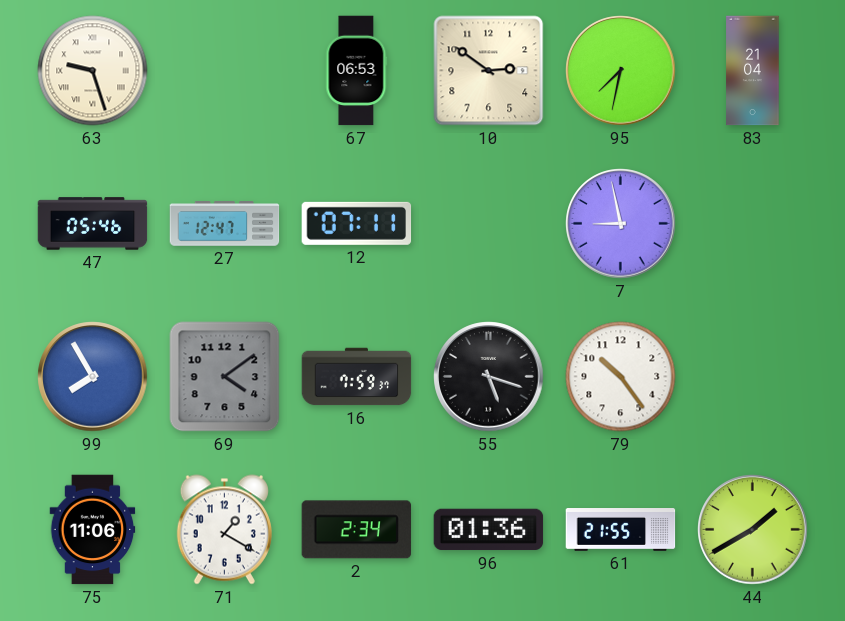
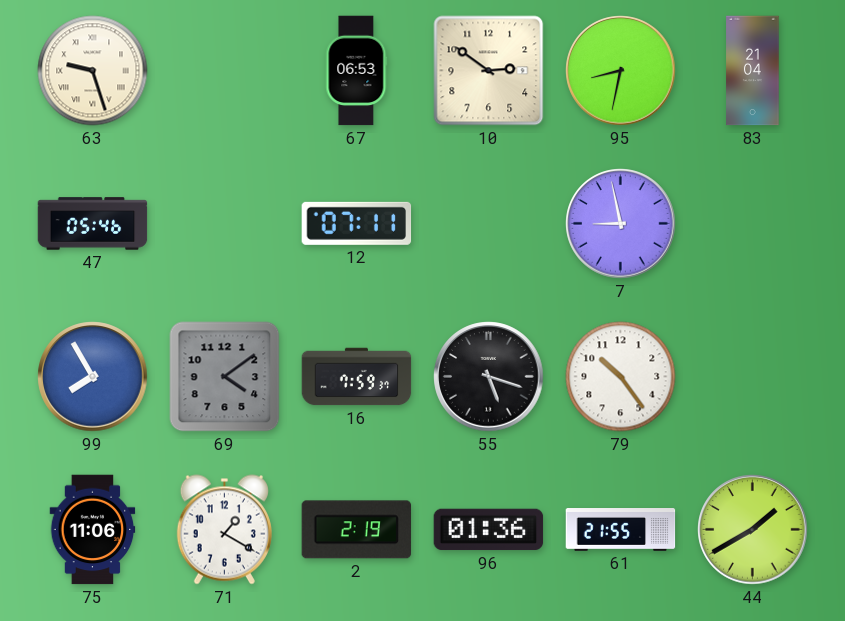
95: 7:32 -> 8:32 (621, 71)
27: 12:47 -> none (225, 224)
2: 2:34 -> 2:19 (357, 530)
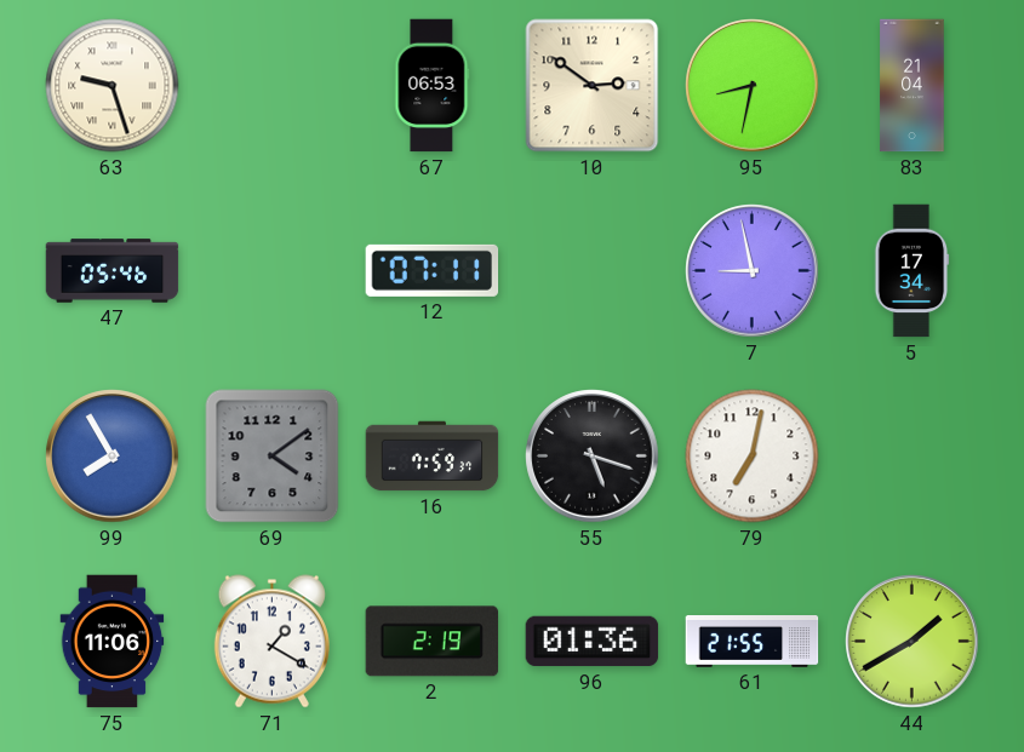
5: none -> 17:34 (913, 271)
79: 10:24 -> 7:02 (753, 457)
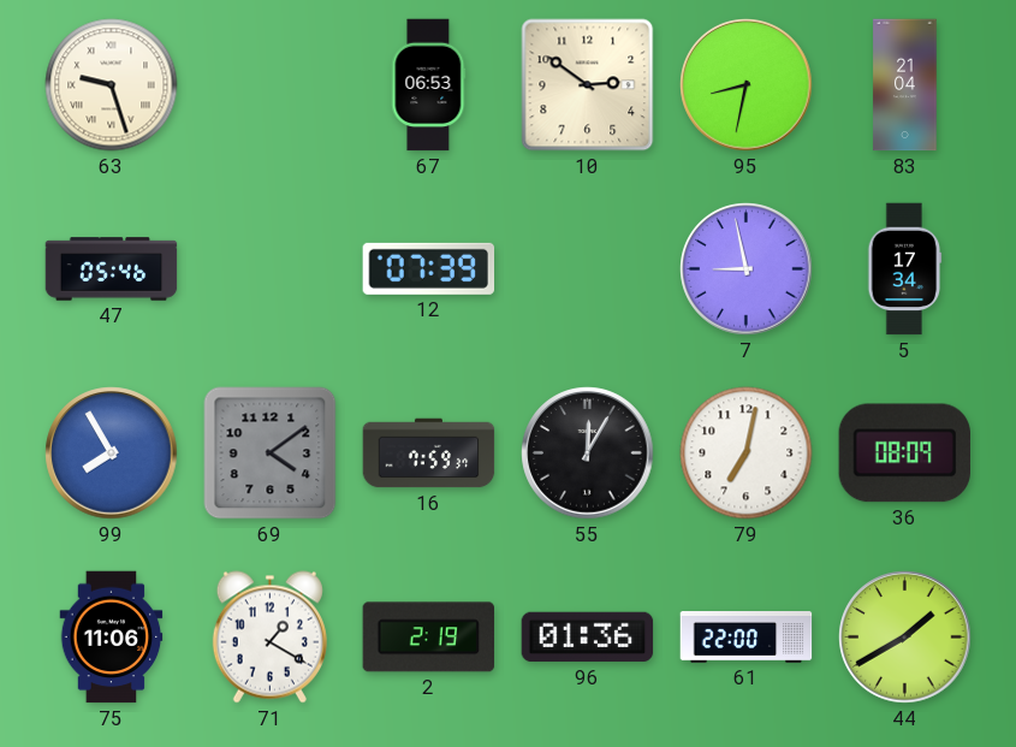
12: 07:11 -> 07:39 (429, 268)
55: 5:18 -> 12:05 (588, 453)
36: none -> 08:09 (904, 453)
61: 21:55 -> 22:00 (747, 638)
